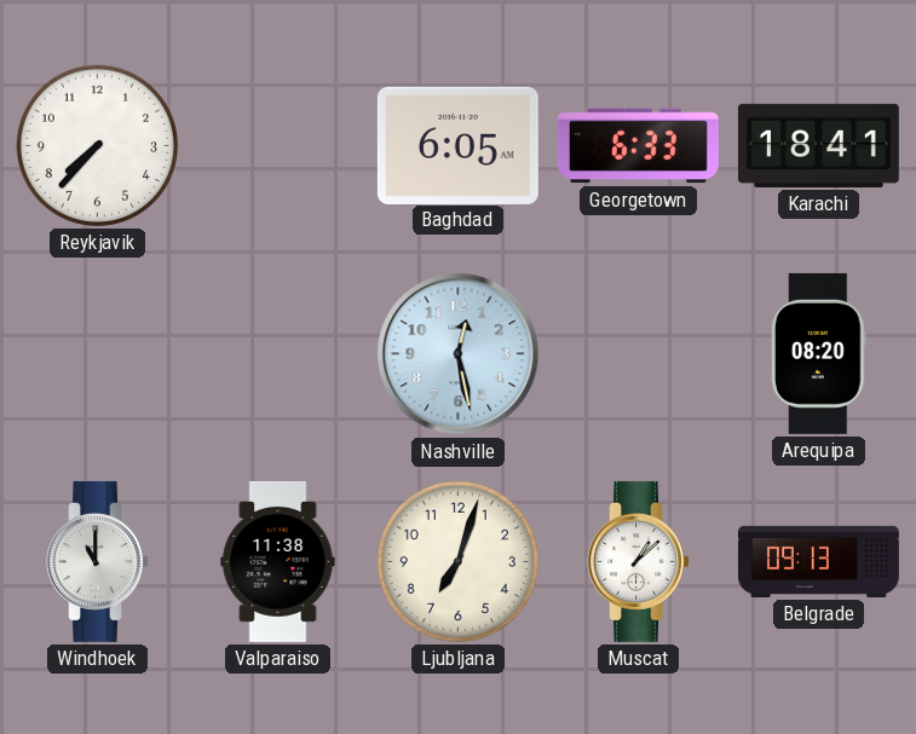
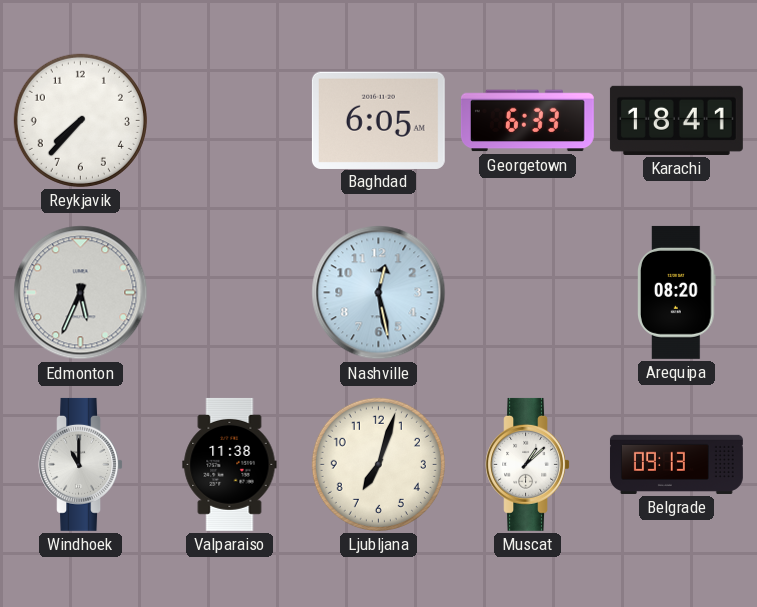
Edmonton: none -> 5:34 (81, 293)
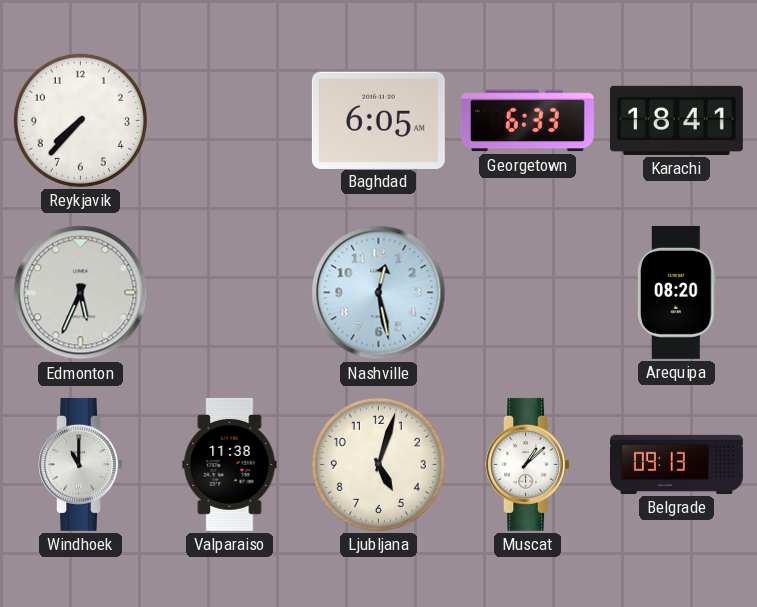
Ljubljana: 7:03 -> 5:03 (378, 464)
